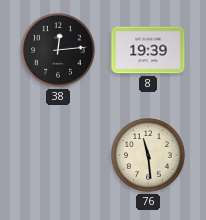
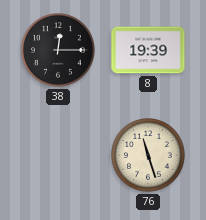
38: 12:14 -> 12:15 (58, 50)
76: 11:29 -> 11:27 (148, 155)
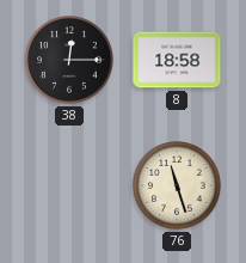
8: 19:39 -> 18:58 (177, 60)
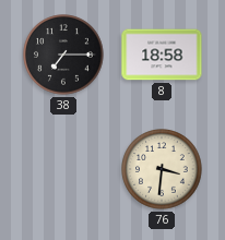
38: 12:15 -> 7:15 (63, 55)
76: 11:27 -> 3:31 (162, 169)
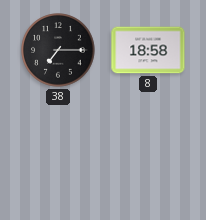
76: 3:31 -> none (162, 169)
